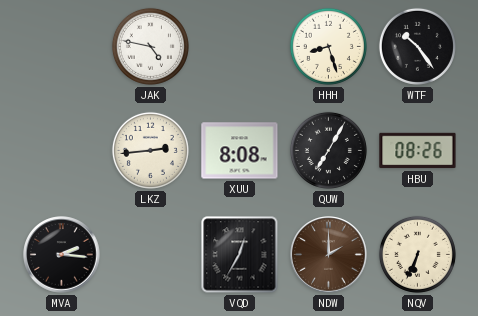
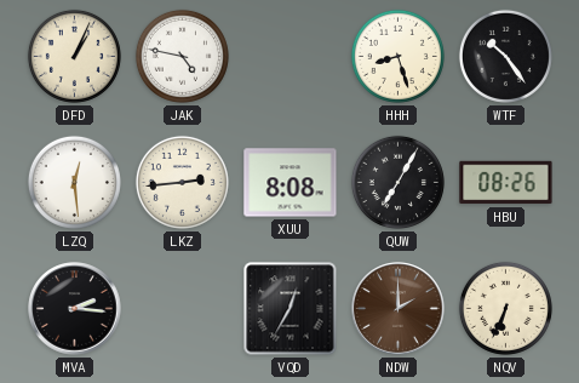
DFD: none -> 1:04 (74, 56)
LZQ: none -> 12:29 (74, 182)
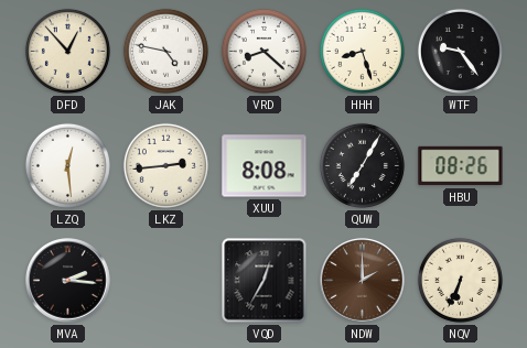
DFD: 1:04 -> 12:53 (67, 51)
VRD: none -> 8:22 (263, 51)
WTF: 10:24 -> 9:24 (460, 51)
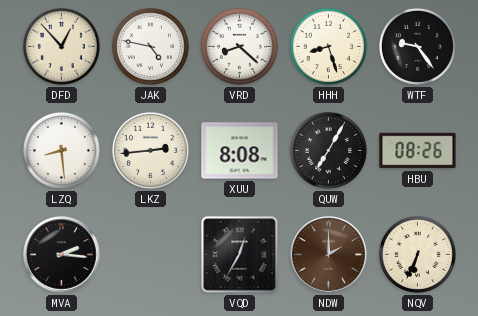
LZQ: 12:29 -> 8:29 (61, 150)
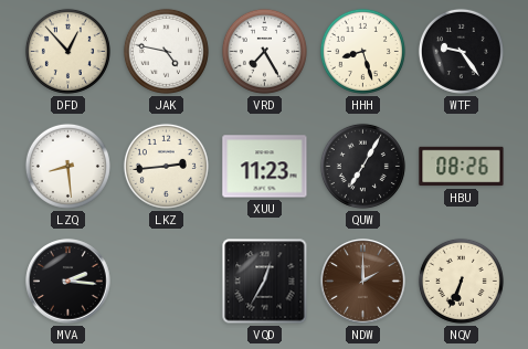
VRD: 8:22 -> 7:25 (264, 51)
XUU: 8:08 -> 11:23 (265, 167)
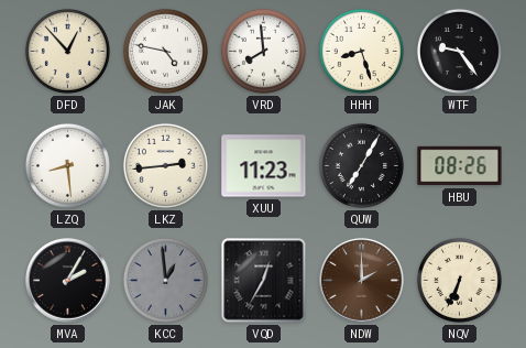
VRD: 7:25 -> 7:59 (263, 51)
MVA: 2:16 -> 2:05 (68, 281)
KCC: none -> 12:59 (165, 280)
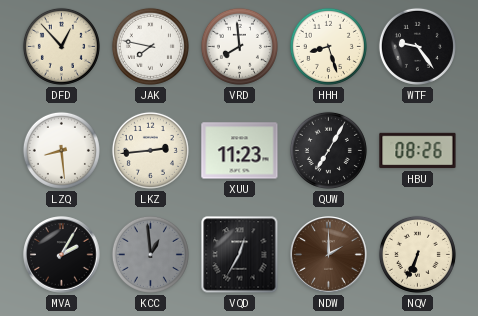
JAK: 4:47 -> 7:47 (150, 46)
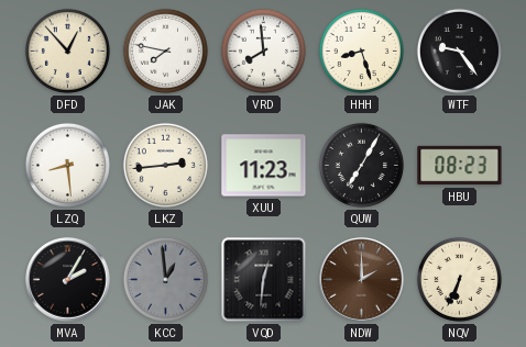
HBU: 08:26 -> 08:23 (460, 166)
VQD: 12:35 -> 12:31 (264, 280)
